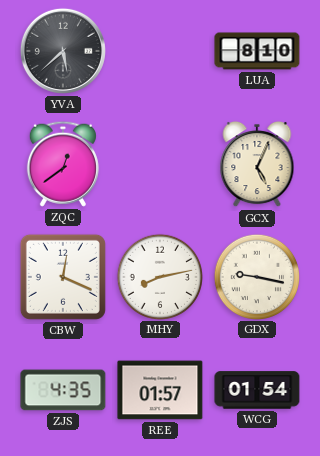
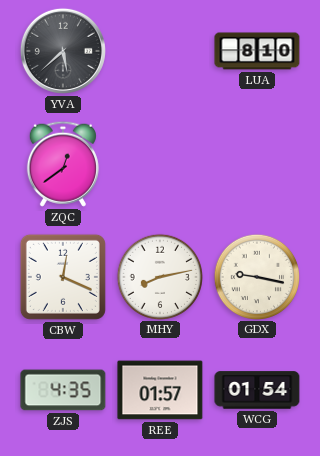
GCX: 5:04 -> none (257, 164)
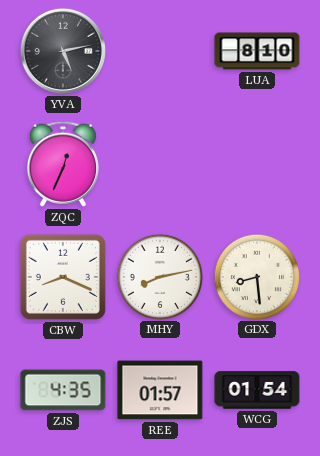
YVA: 5:38 -> 5:13 (63, 51)
ZQC: 12:39 -> 12:34 (63, 164)
CBW: 12:19 -> 8:19 (63, 277)
GDX: 9:17 -> 8:29 (256, 276)
